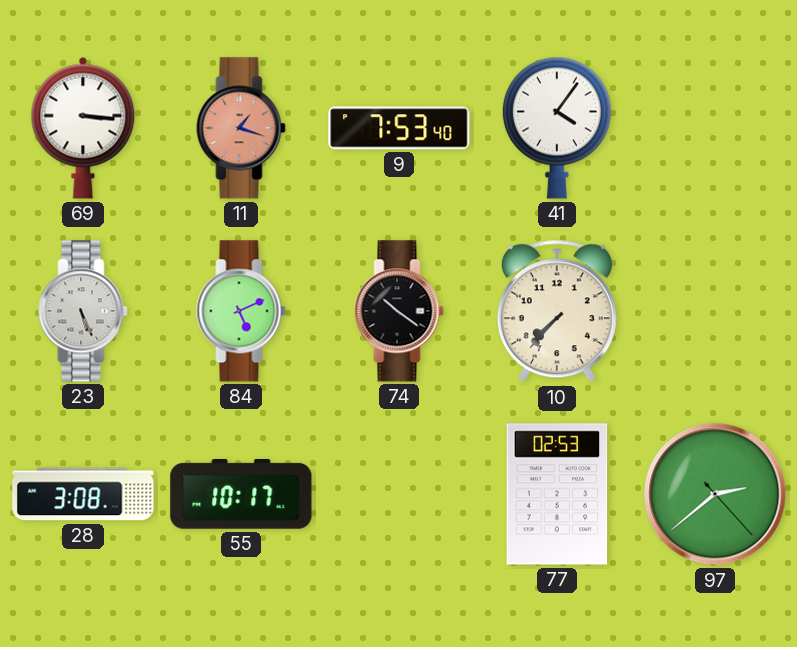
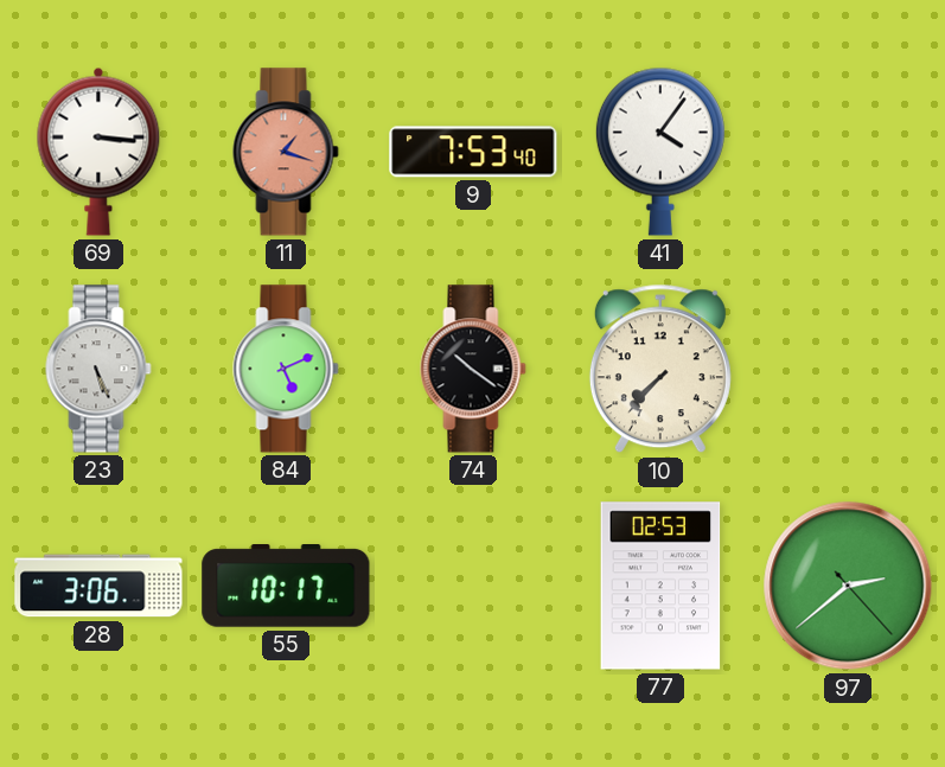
28: 3:08 -> 3:06 (98, 586)
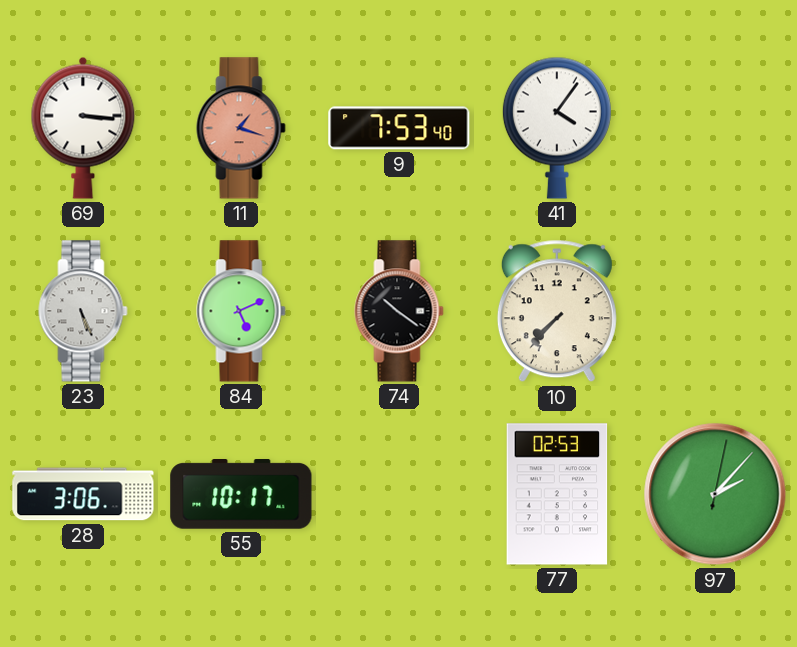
97: 2:38 -> 2:07 (715, 494)
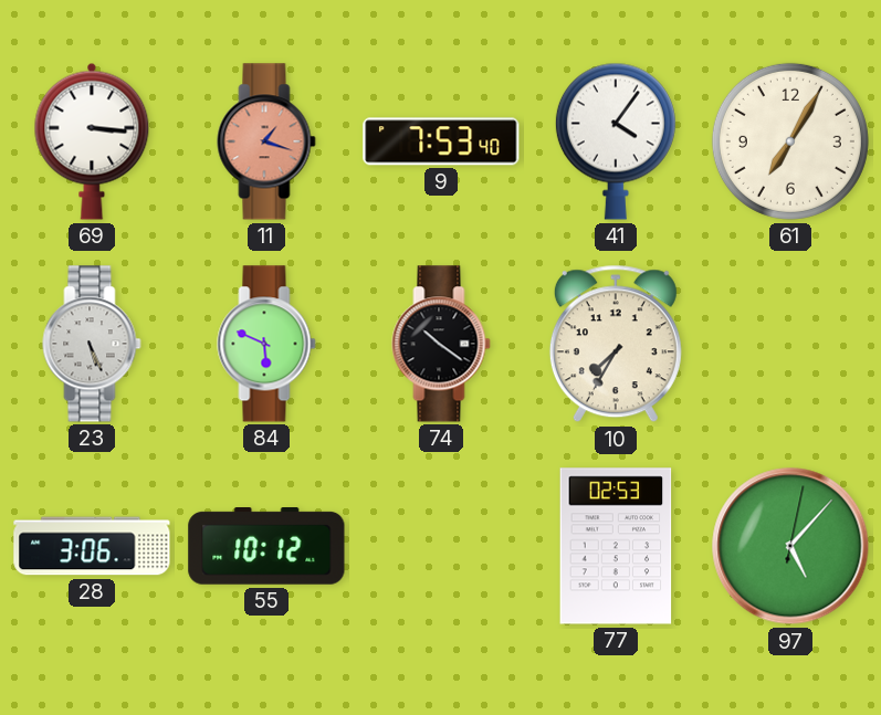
61: none -> 7:05 (790, 141)
84: 5:11 -> 5:49 (266, 344)
10: 7:37 -> 7:35 (616, 344)
55: 10:17 -> 10:12 (266, 547)
97: 2:07 -> 5:07 (790, 546)
